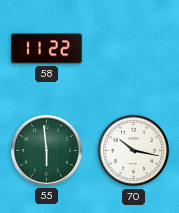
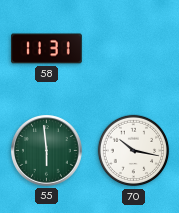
58: 11:22 -> 11:31 (47, 49)
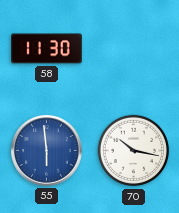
58: 11:31 -> 11:30 (47, 49)
55 dial: green -> blue (47, 151)
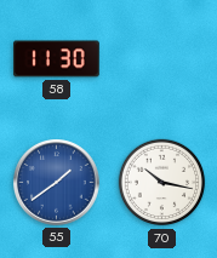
55: 5:59 -> 1:39 (57, 183)
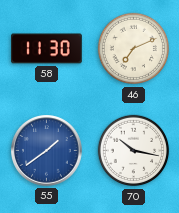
46: none -> 7:11 (134, 49)
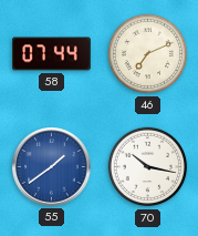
58: 11:30 -> 07:44 (52, 54)
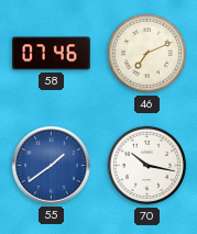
58: 07:44 -> 07:46 (52, 54)
